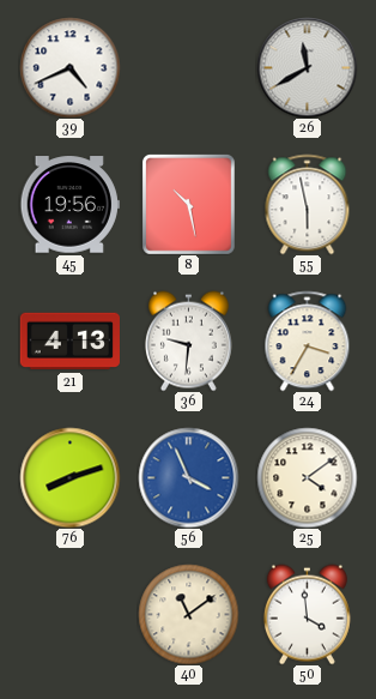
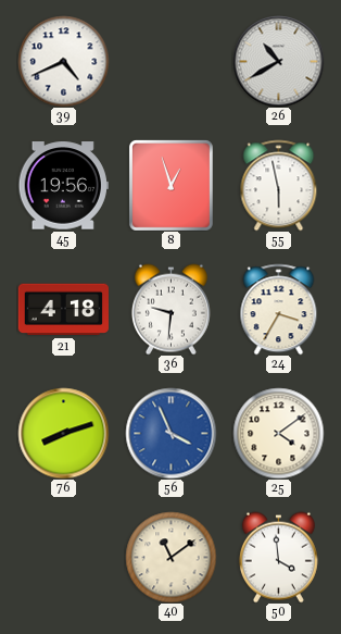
26: 11:40 -> 10:40 (278, 61)
8: 10:28 -> 12:57 (171, 185)
21: 4:13 -> 4:18 (63, 310)
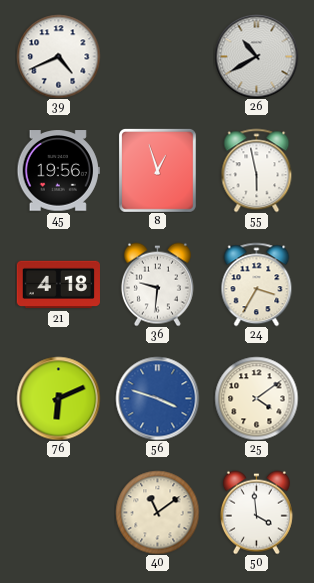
76: 8:12 -> 6:11 (58, 398)
56: 3:56 -> 3:48 (157, 398)
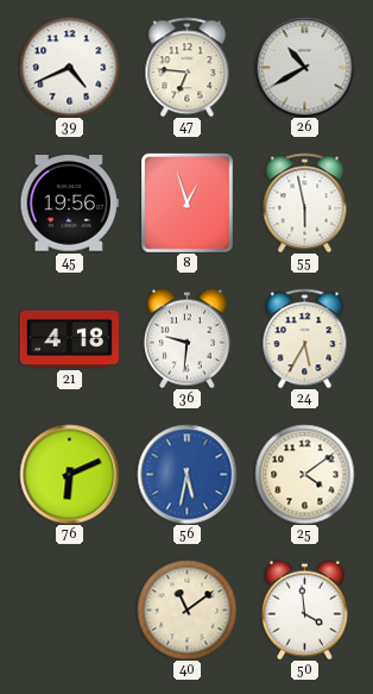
47: none -> 6:46 (188, 67)
24: 3:35 -> 5:35 (305, 338)
56: 3:48 -> 5:32 (186, 474)
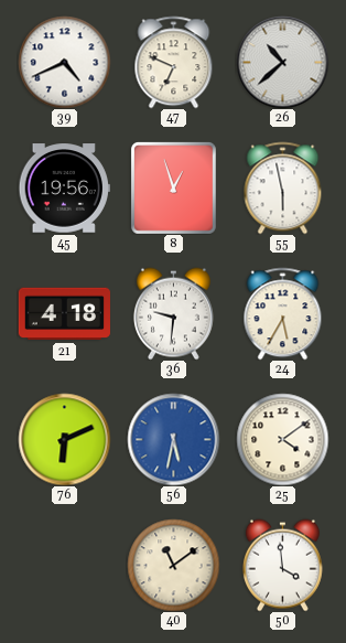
47: 6:46 -> 6:49 (174, 62)
26: 10:40 -> 10:38 (282, 62)
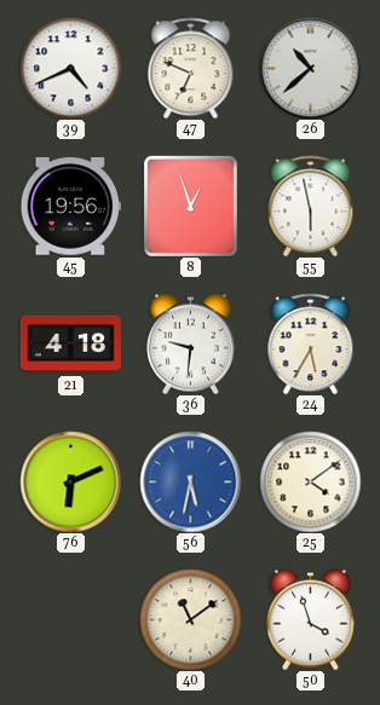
50: 3:59 -> 3:57 (310, 619)
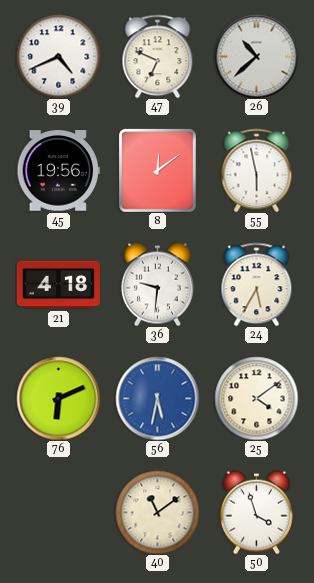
8: 12:57 -> 12:09 (157, 170)
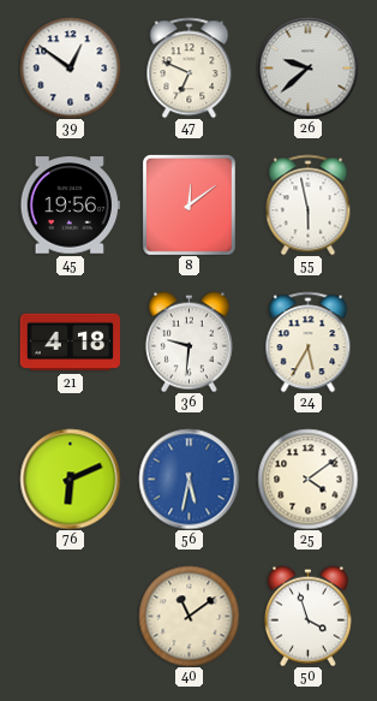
39: 4:41 -> 12:51 (70, 67)
26: 10:38 -> 9:38 (307, 67)
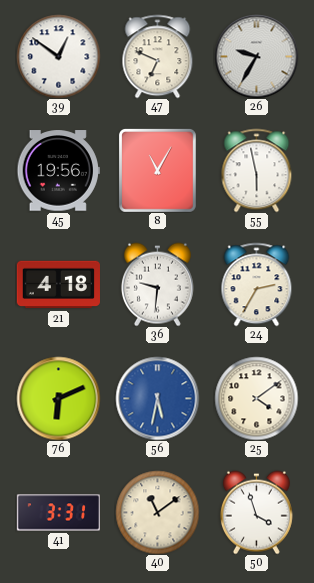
26: 9:38 -> 9:35 (256, 56)
8: 12:09 -> 11:05 (157, 170)
24: 5:35 -> 2:35 (257, 284)
41: none -> 3:31 (58, 513)
